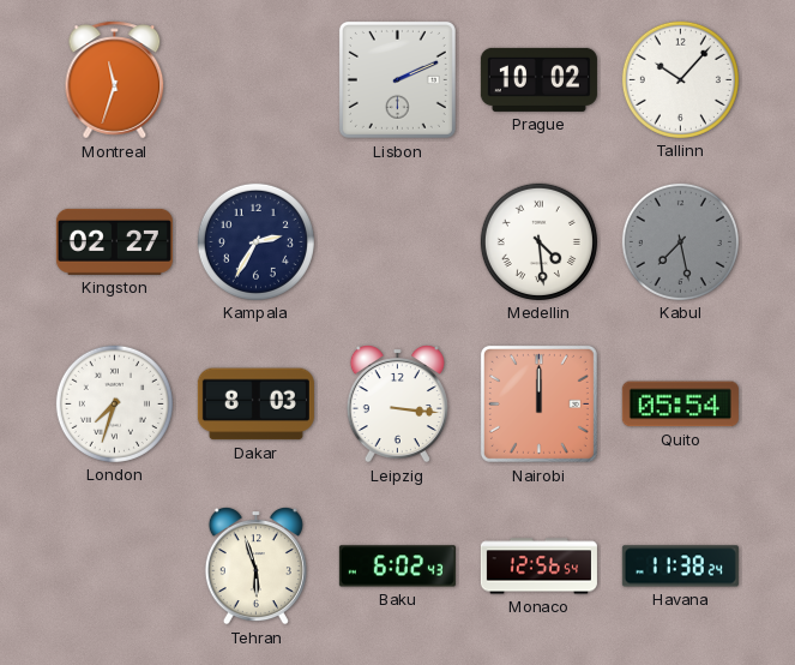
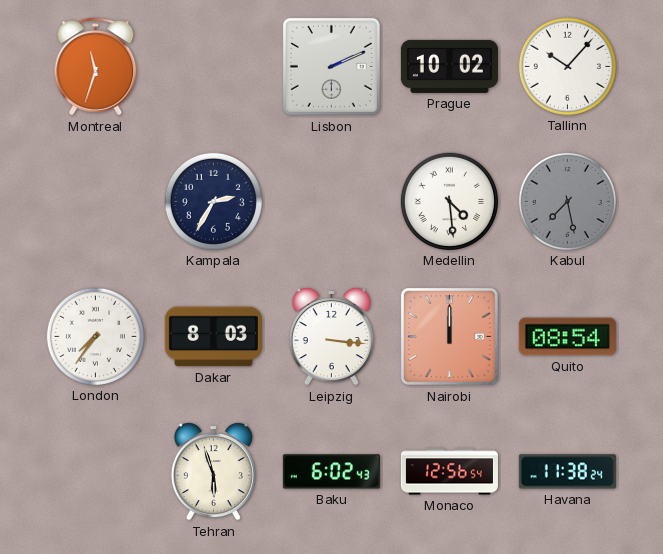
Kingston: 02:27 -> none (114, 241)
London: 7:33 -> 7:36 (95, 336)
Quito: 05:54 -> 08:54 (567, 337)
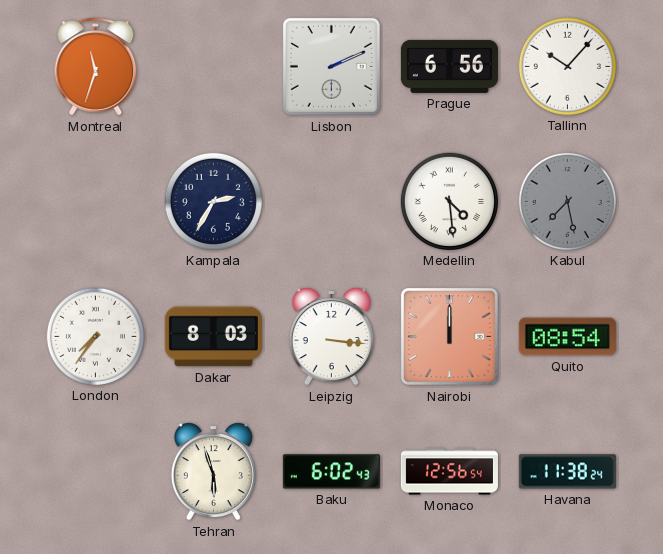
Prague: 10:02 -> 6:56 (449, 66)
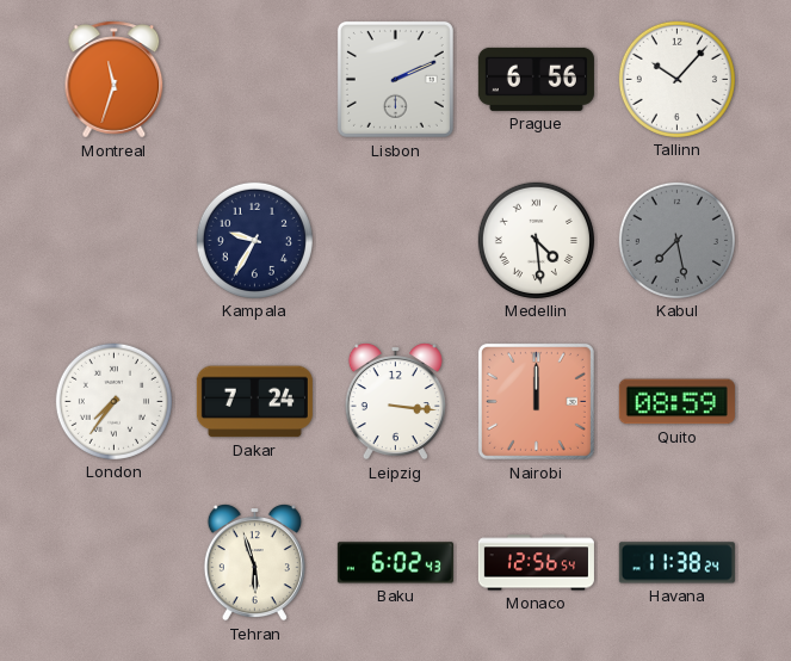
Kampala: 2:35 -> 9:35 (254, 240)
Dakar: 8:03 -> 7:24 (254, 402)
Quito: 08:54 -> 08:59 (676, 402)
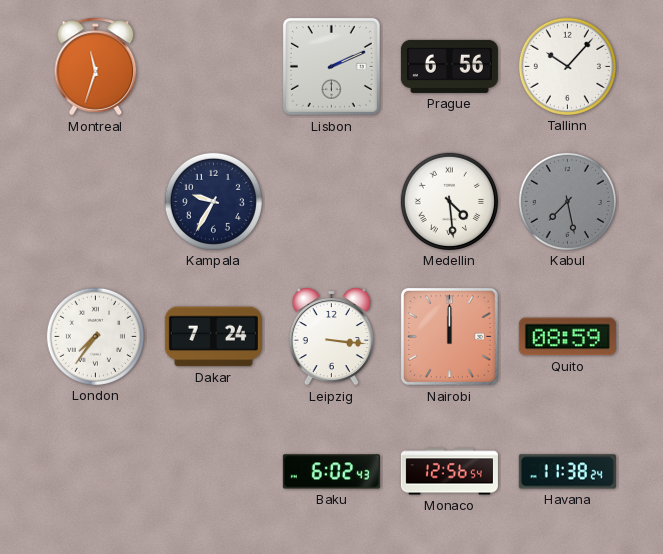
Tehran: 5:57 -> none (254, 563)
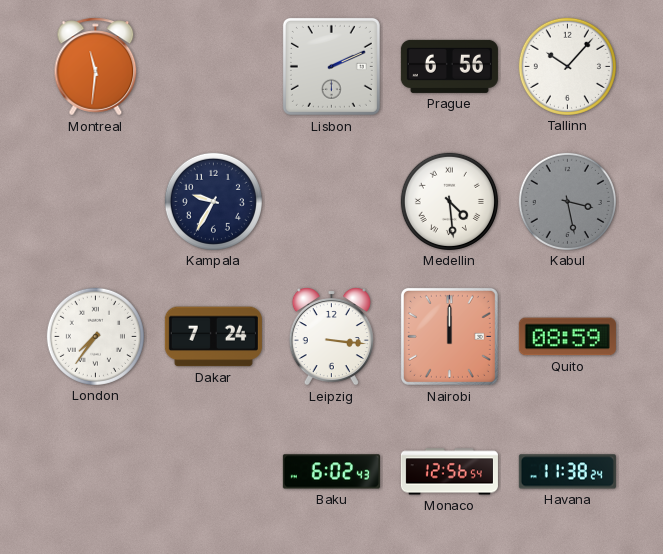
Montreal: 11:33 -> 11:31 (96, 67)
Kabul: 7:28 -> 3:28 (567, 201)
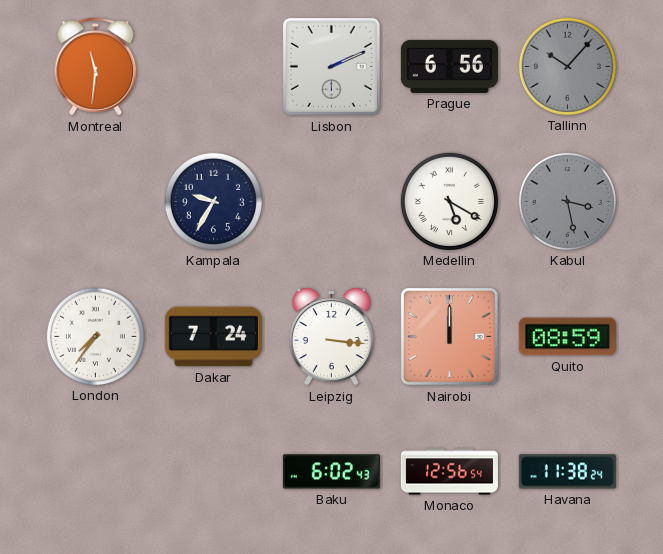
Tallinn dial: white -> grey (567, 66)
Medellin: 4:29 -> 5:20 (449, 201)
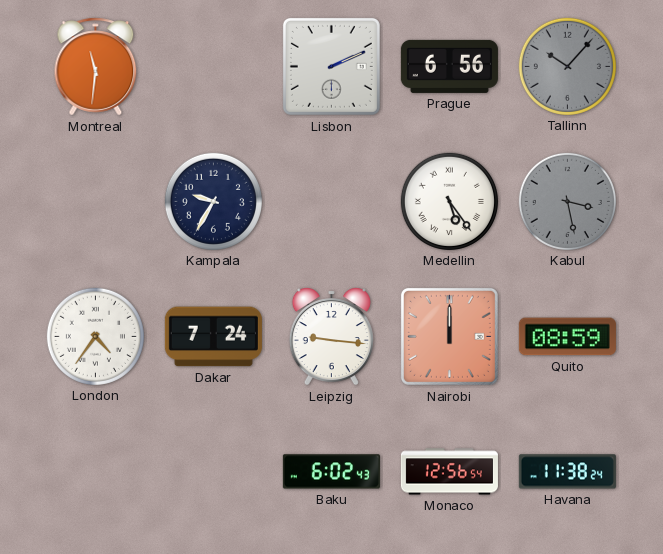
Medellin: 5:20 -> 5:24 (449, 201)
London: 7:36 -> 4:36 (95, 336)
Leipzig: 3:16 -> 9:16 (331, 337)
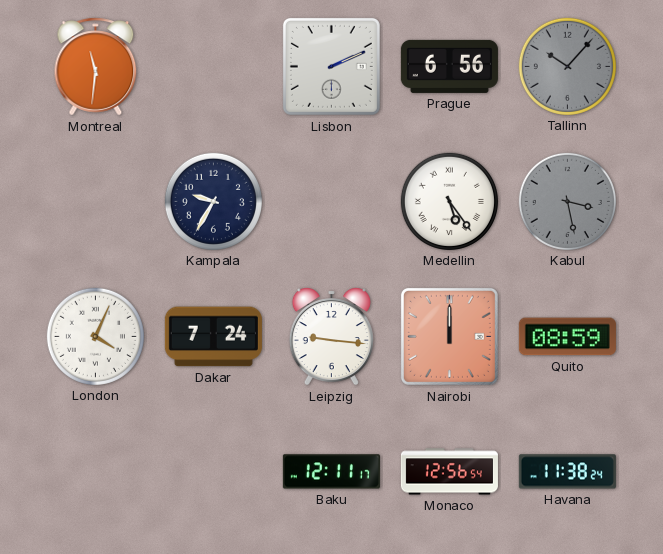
London: 4:36 -> 4:04 (95, 336)
Baku: 6:02 -> 12:11 (331, 472)
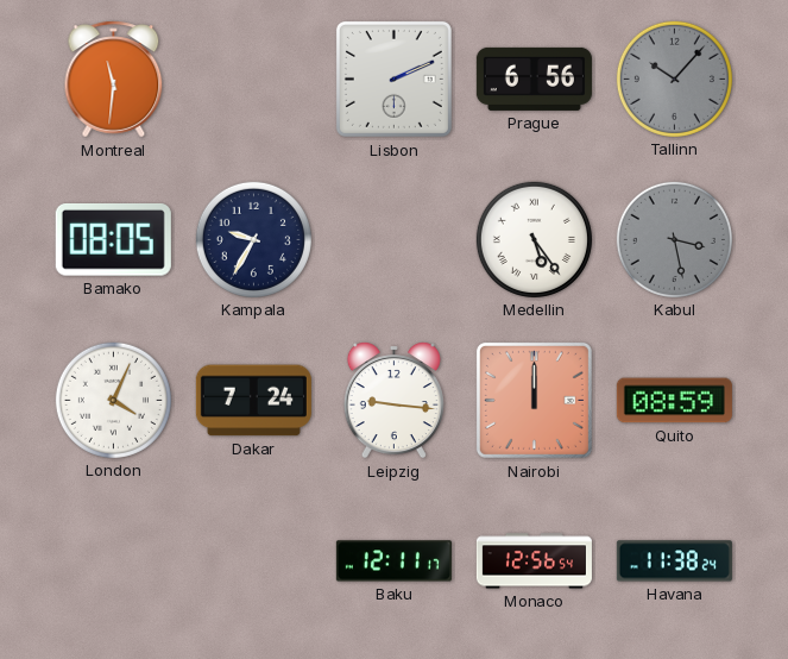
Bamako: none -> 08:05 (113, 239)
